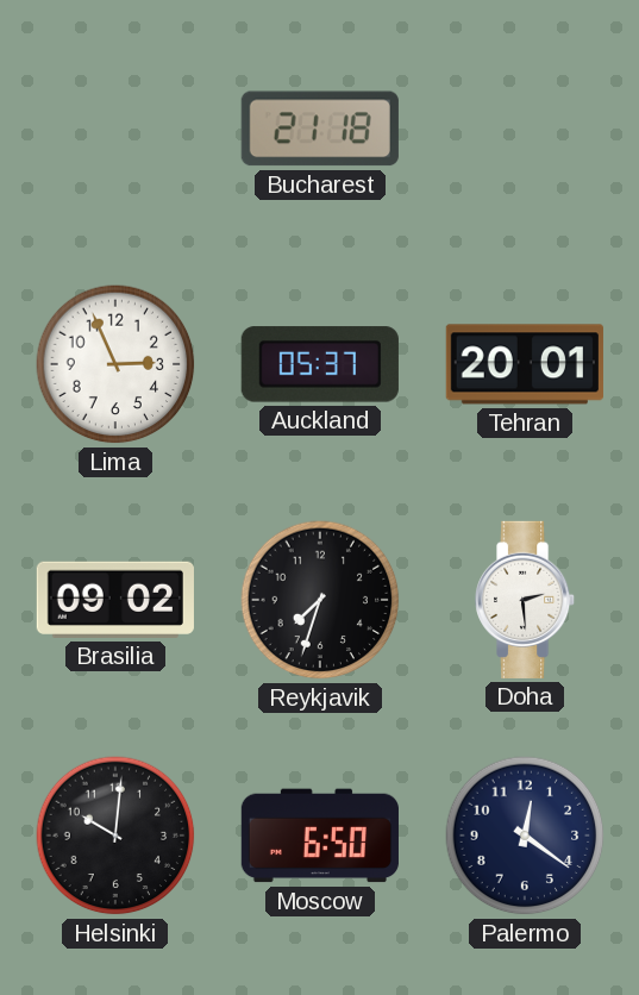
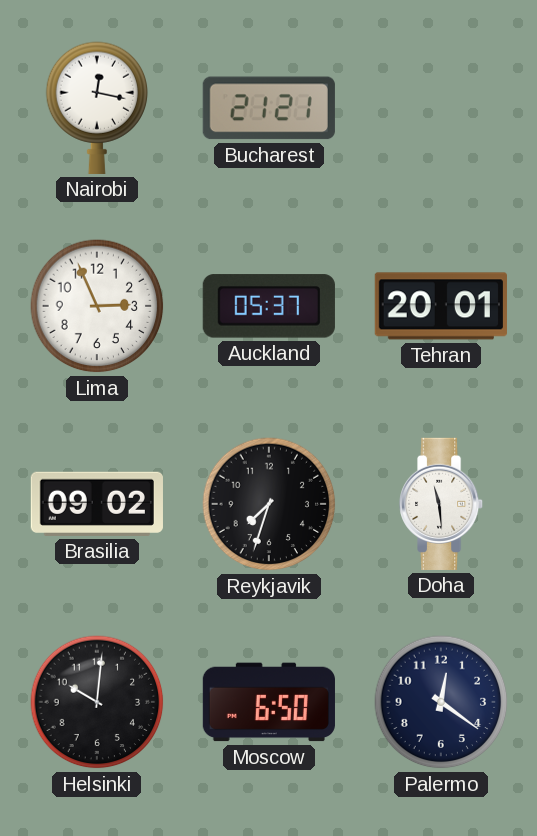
Nairobi: none -> 12:17 (97, 108)
Bucharest: 21:18 -> 21:21 (269, 108)
Doha: 2:29 -> 11:29 (442, 504)
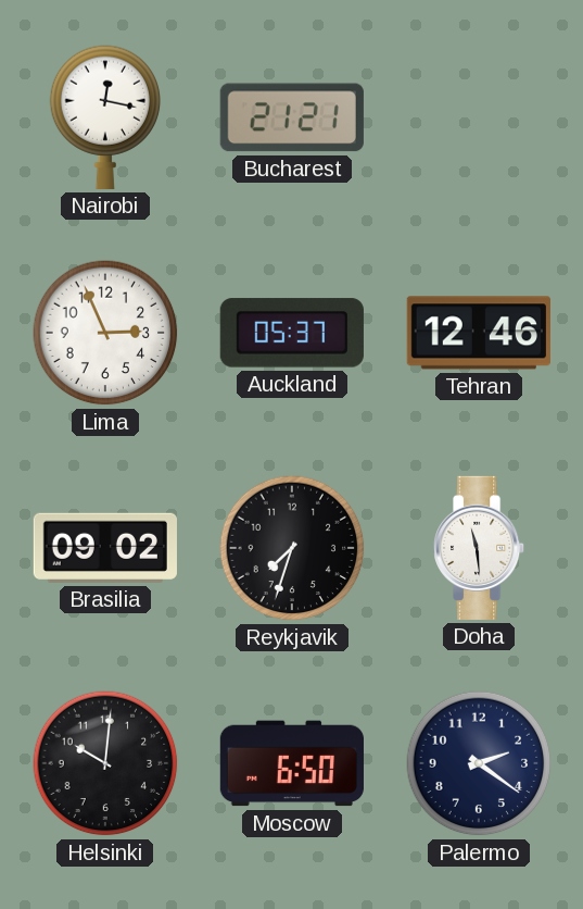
Tehran: 20:01 -> 12:46 (479, 333)
Palermo: 12:21 -> 2:21 (479, 763)
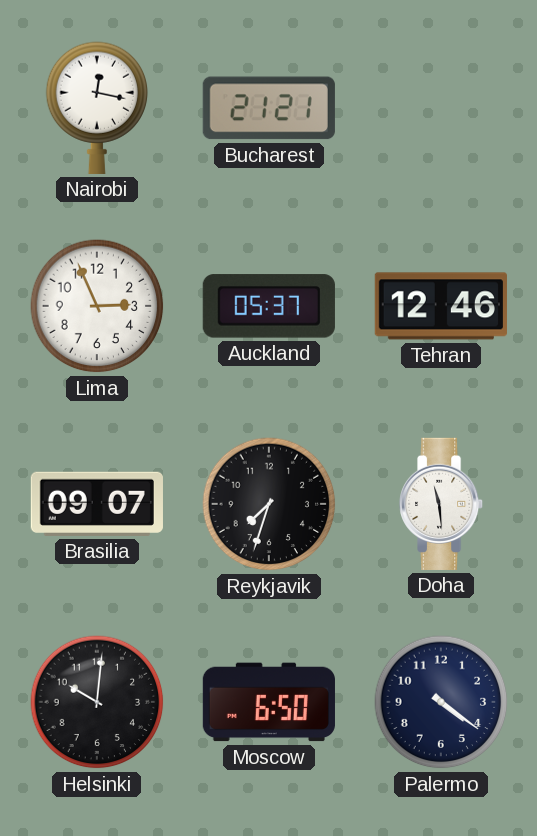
Brasilia: 09:02 -> 09:07 (97, 504)
Palermo: 2:21 -> 4:21 (441, 702)
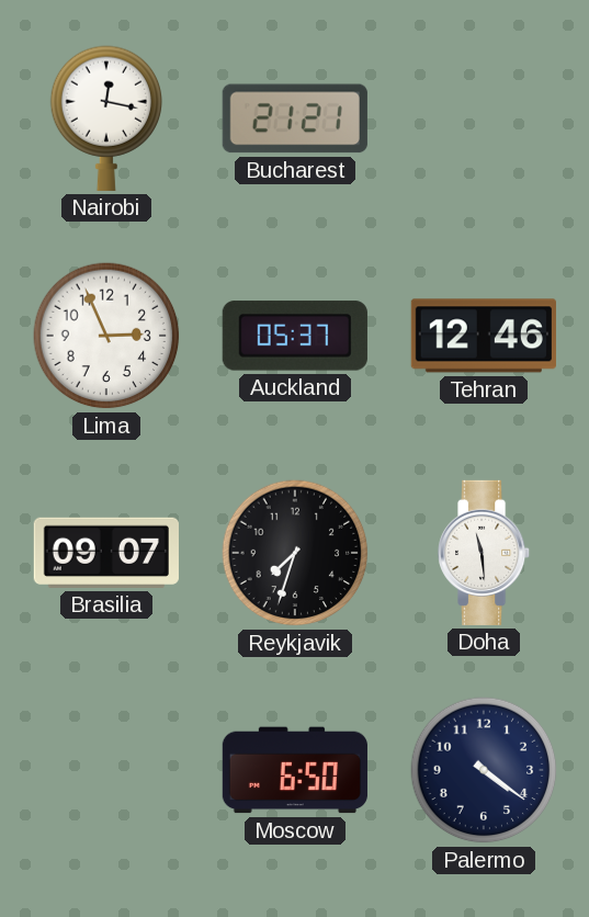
Helsinki: 10:01 -> none (97, 702)
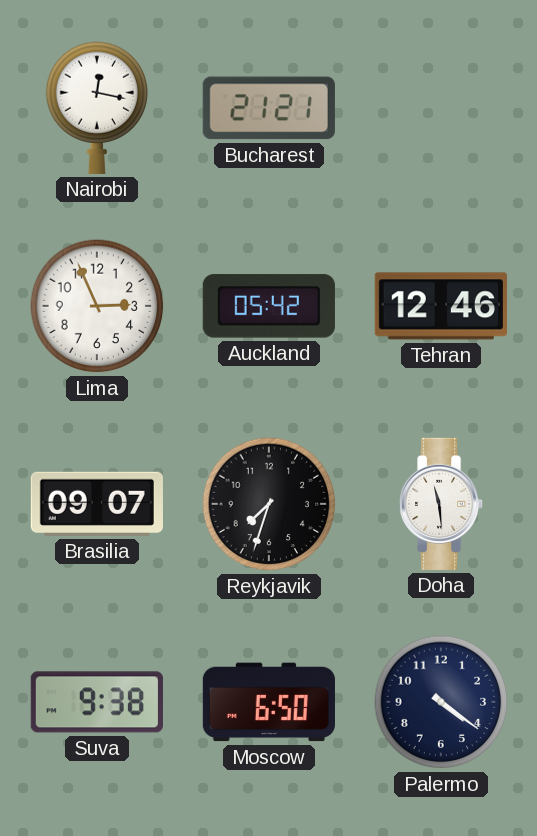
Auckland: 05:37 -> 05:42 (269, 306)
Suva: none -> 9:38 (97, 702)
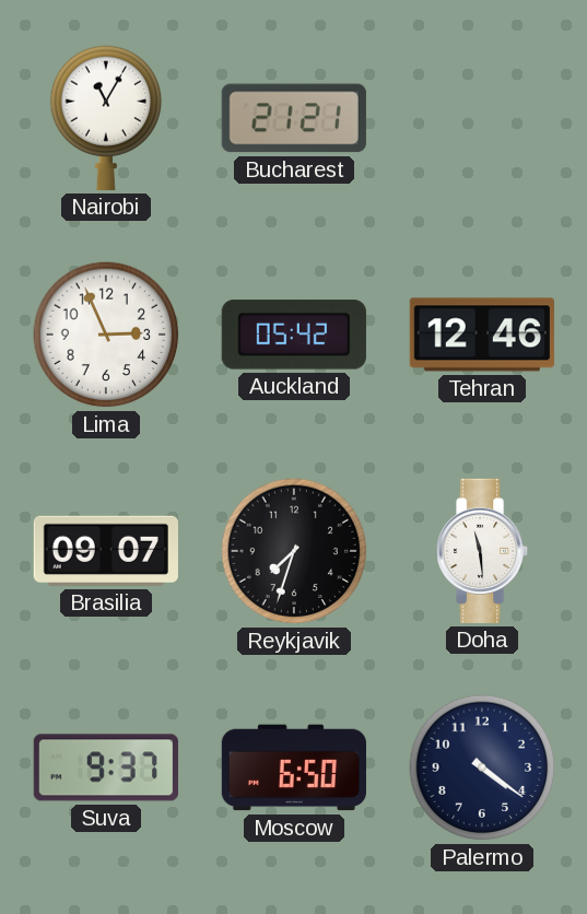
Nairobi: 12:17 -> 11:05 (106, 118)
Suva: 9:38 -> 9:37 (106, 767)
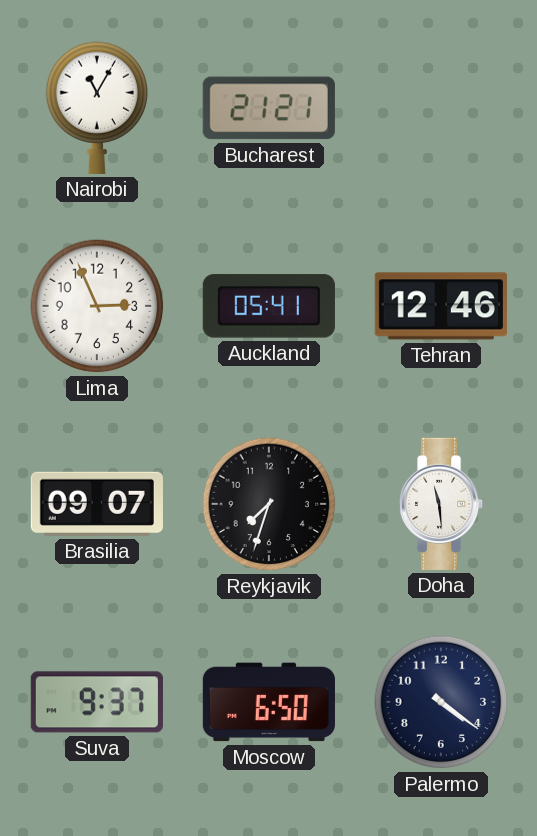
Auckland: 05:42 -> 05:41 (269, 306)
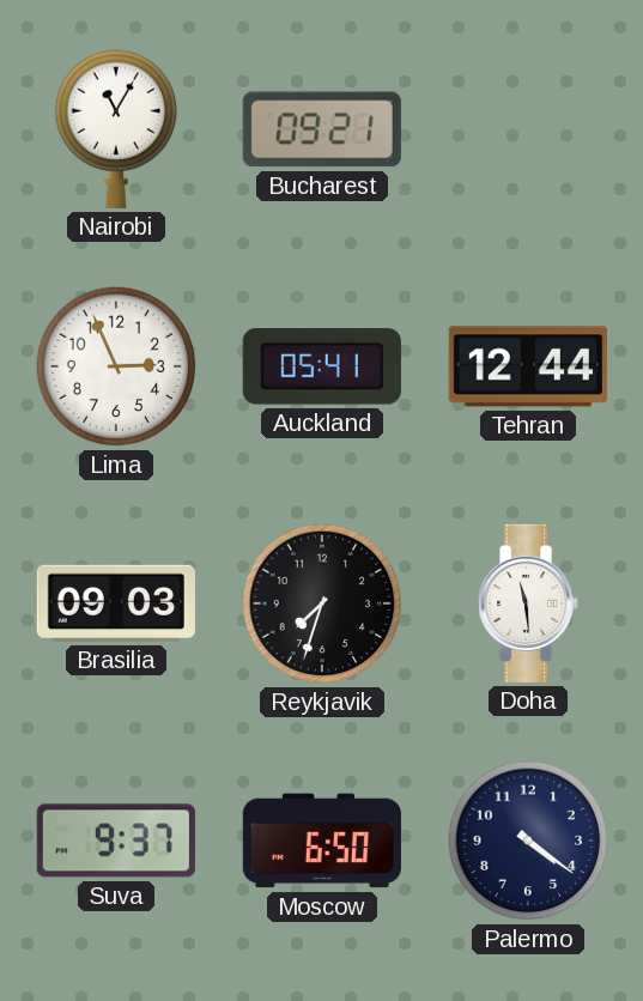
Bucharest: 21:21 -> 09:21 (322, 129)
Tehran: 12:46 -> 12:44 (528, 366)
Brasilia: 09:07 -> 09:03 (116, 603)
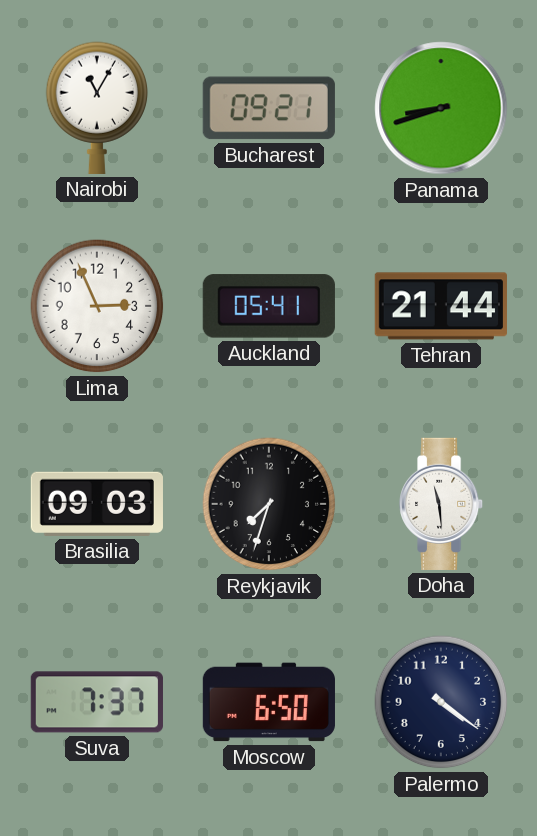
Panama: none -> 8:42 (441, 108)
Tehran: 12:44 -> 21:44 (441, 306)
Suva: 9:37 -> 7:37 (97, 702)
